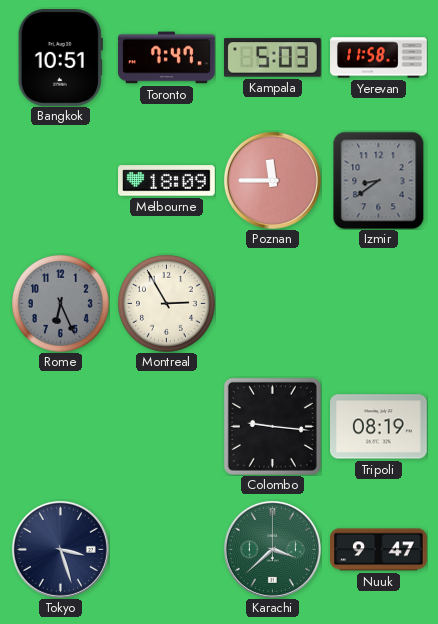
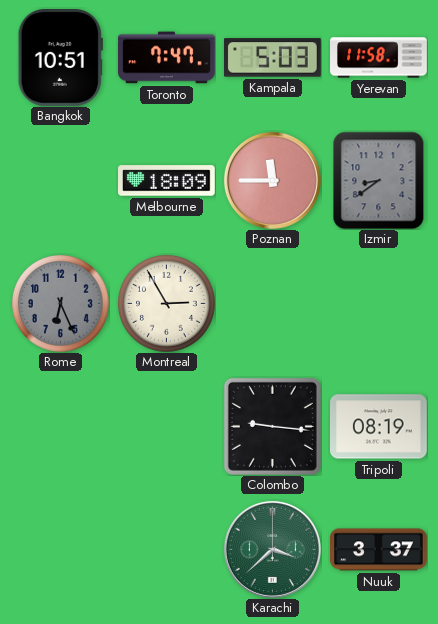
Tokyo: 3:27 -> none (60, 549)
Nuuk: 9:47 -> 3:37 (379, 550)
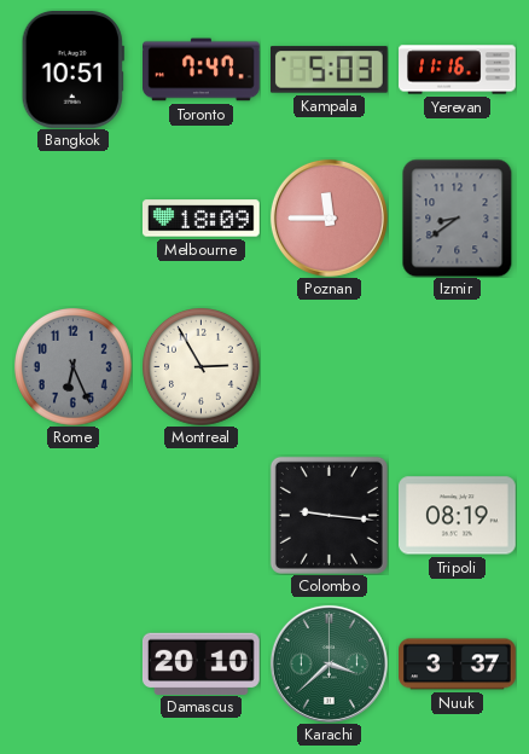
Yerevan: 11:58 -> 11:16 (458, 70)
Damascus: none -> 20:10 (200, 663)
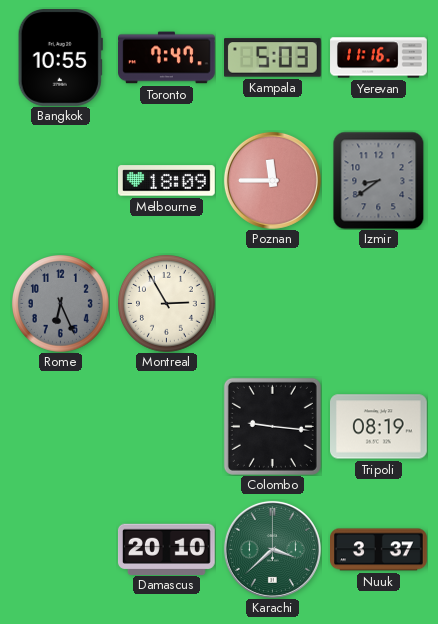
Bangkok: 10:51 -> 10:55 (60, 58)
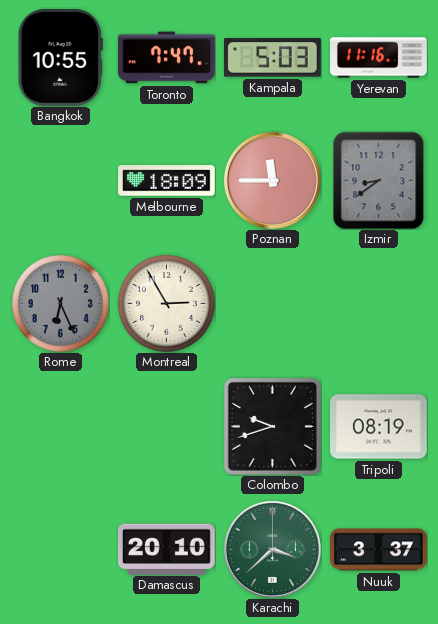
Colombo: 9:16 -> 9:42 (272, 426)
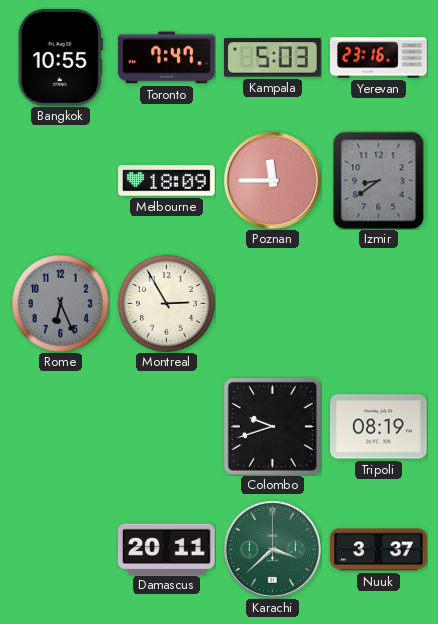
Yerevan: 11:16 -> 23:16 (379, 58)
Damascus: 20:10 -> 20:11 (166, 549)
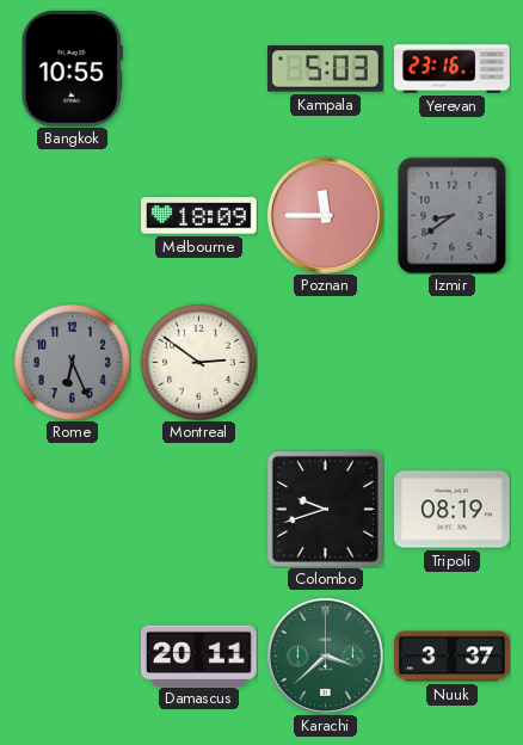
Toronto: 7:47 -> none (167, 58)
Montreal: 2:55 -> 2:51 (199, 363)
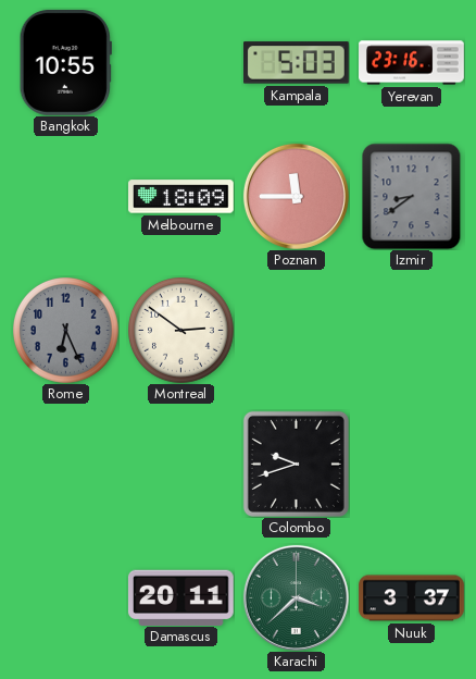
Tripoli: 08:19 -> none (453, 510)
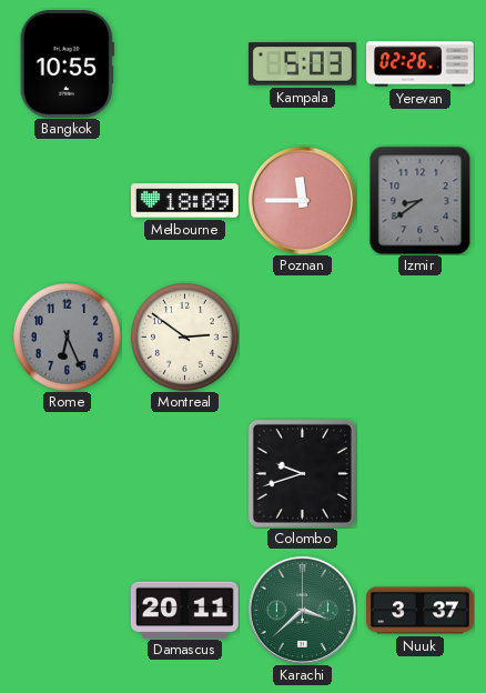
Yerevan: 23:16 -> 02:26 (421, 64)
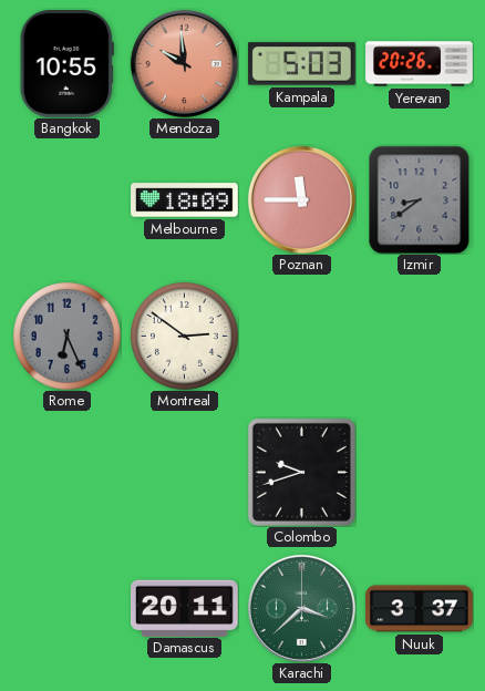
Mendoza: none -> 9:59 (184, 63)
Yerevan: 02:26 -> 20:26 (420, 64)
